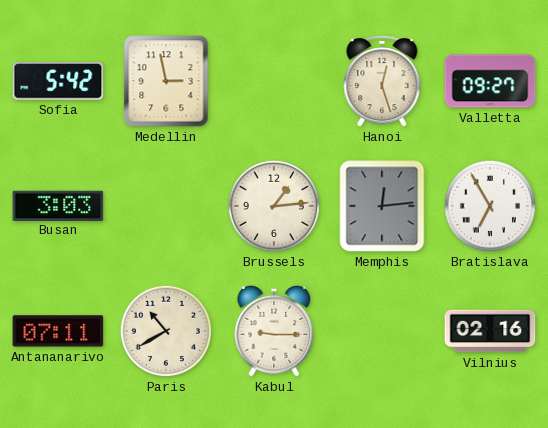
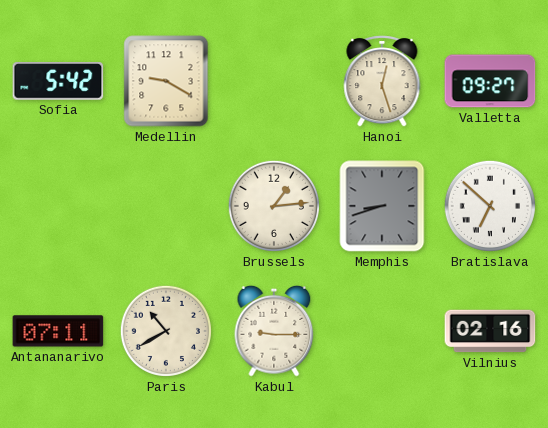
Medellin: 2:58 -> 9:20 (166, 81)
Busan: 3:03 -> none (58, 205)
Memphis: 12:14 -> 8:42 (382, 206)
Bratislava: 6:55 -> 6:52 (490, 206)
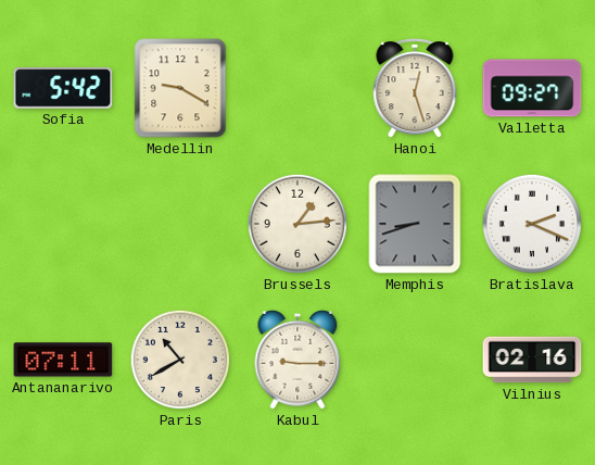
Bratislava: 6:52 -> 2:19 (532, 224)
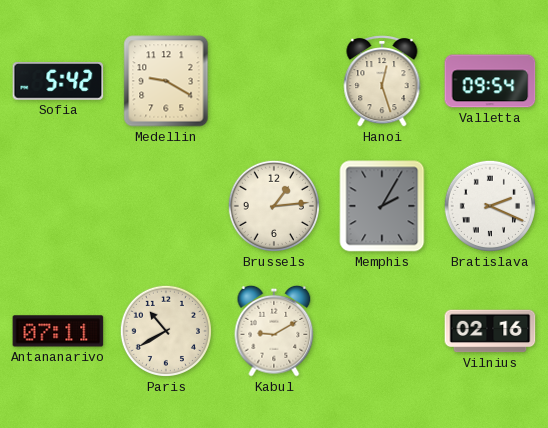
Valletta: 09:27 -> 09:54 (490, 81)
Memphis: 8:42 -> 2:05 (382, 206)
Kabul: 9:15 -> 9:10 (274, 331)
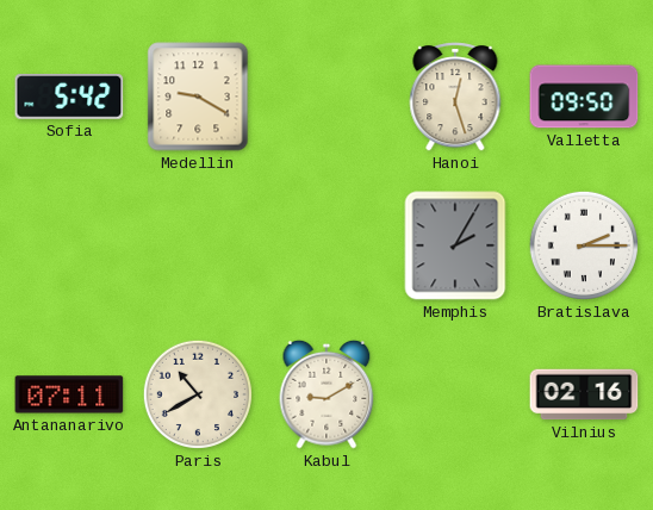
Valletta: 09:54 -> 09:50 (584, 97)
Brussels: 1:14 -> none (274, 206)
Bratislava: 2:19 -> 2:15 (584, 245)
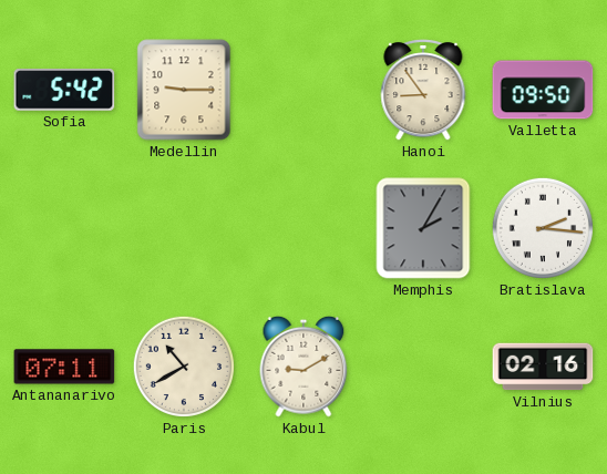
Medellin: 9:20 -> 9:15 (184, 90)
Hanoi: 12:27 -> 8:54 (423, 90)
Bratislava: 2:15 -> 2:16 (543, 228)
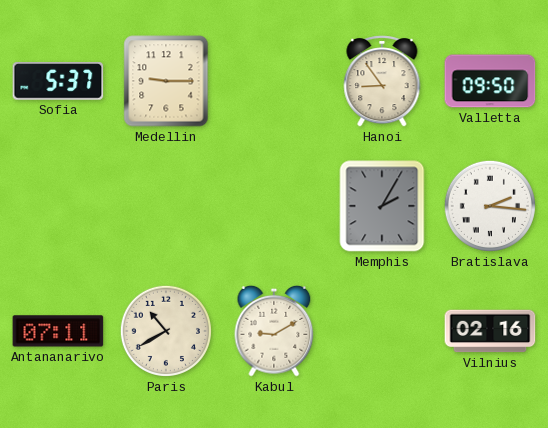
Sofia: 5:42 -> 5:37 (58, 81)
